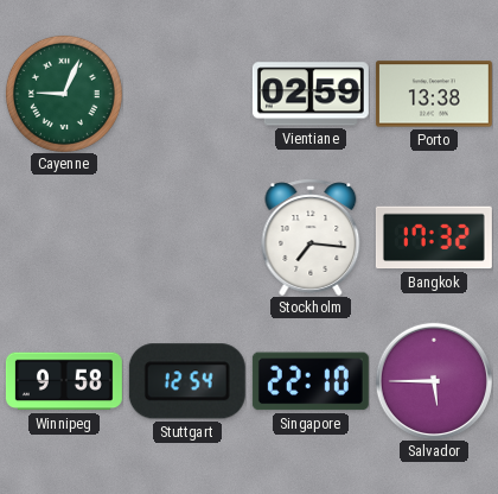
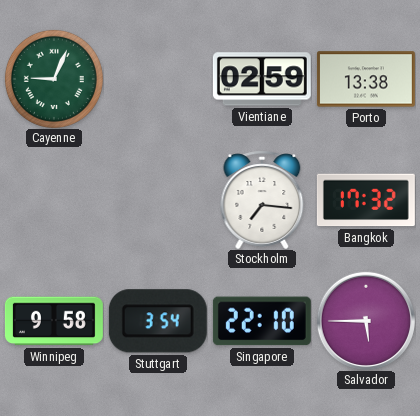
Stuttgart: 12:54 -> 3:54 (158, 321)
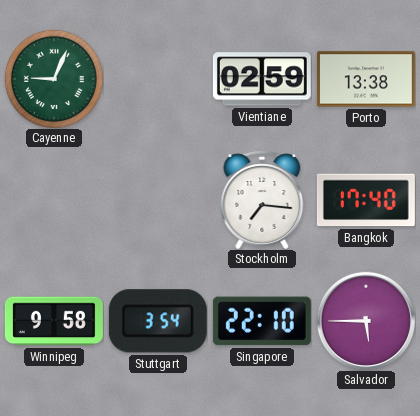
Bangkok: 17:32 -> 17:40 (366, 200)
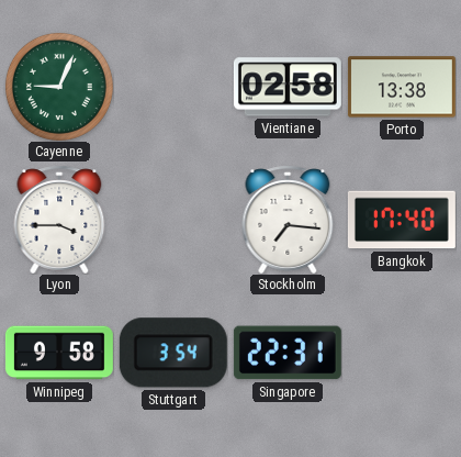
Vientiane: 02:59 -> 02:58 (288, 87)
Lyon: none -> 3:45 (59, 220)
Singapore: 22:10 -> 22:31 (288, 353)
Salvador: 5:45 -> none (365, 320)
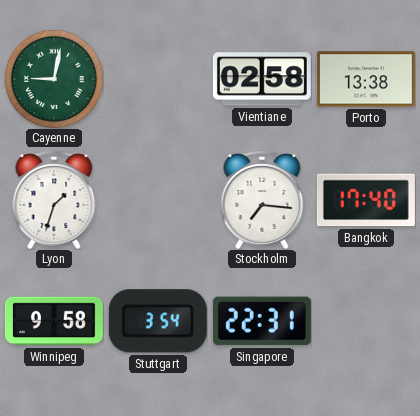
Cayenne: 9:04 -> 9:02 (54, 79)
Lyon: 3:45 -> 1:33 (54, 200)
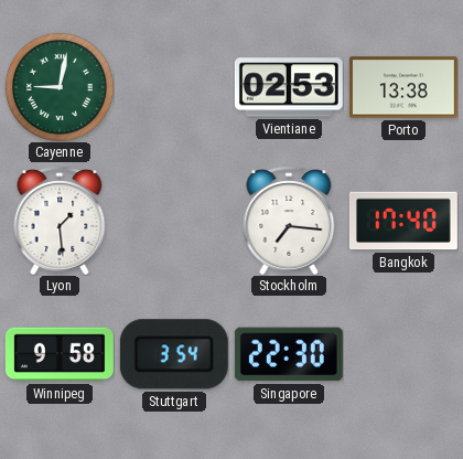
Vientiane: 02:58 -> 02:53 (289, 87)
Lyon: 1:33 -> 1:29 (60, 221)
Singapore: 22:31 -> 22:30 (289, 354)
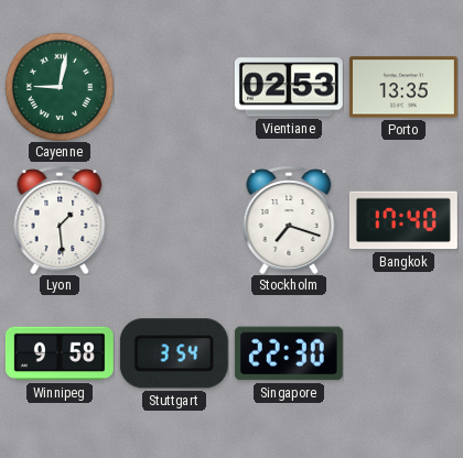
Porto: 13:38 -> 13:35 (403, 87)
Stockholm: 7:16 -> 7:18 (289, 220)
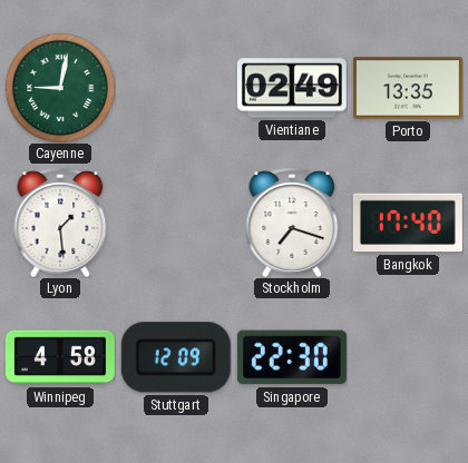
Vientiane: 02:53 -> 02:49 (292, 88)
Winnipeg: 9:58 -> 4:58 (60, 357)
Stuttgart: 3:54 -> 12:09 (176, 357)
